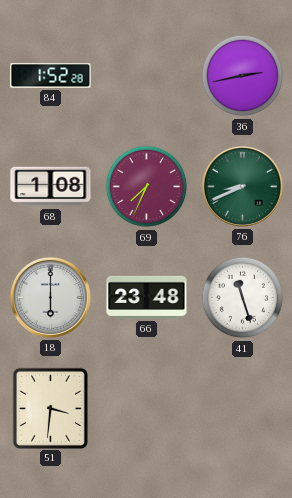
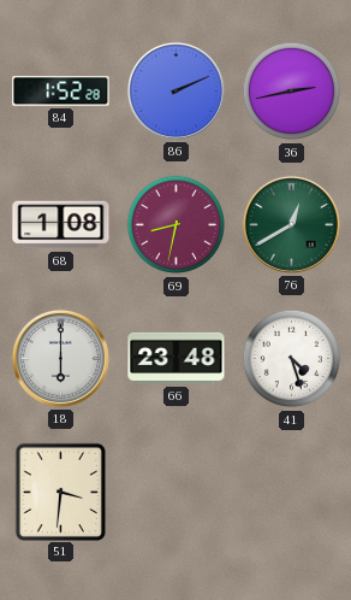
86: none -> 2:11 (175, 90)
69: 7:34 -> 8:32 (177, 225)
76: 8:41 -> 12:40 (291, 224)
41: 11:27 -> 4:27 (292, 359)
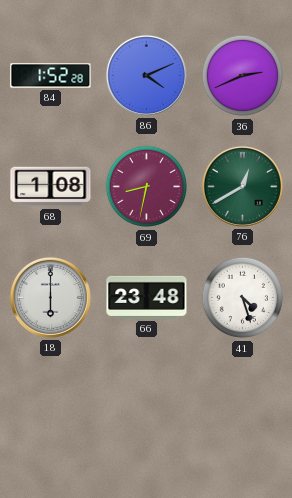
86: 2:11 -> 4:11 (146, 75)
36: 2:43 -> 2:41 (243, 76)
51: 3:31 -> none (60, 492)
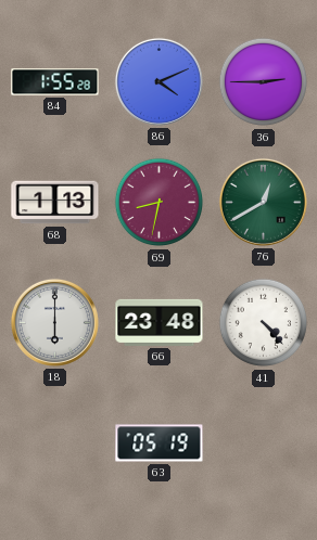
84: 1:52 -> 1:55 (55, 82)
36: 2:41 -> 2:45 (264, 82)
68: 1:08 -> 1:13 (55, 203)
41: 4:27 -> 4:23 (264, 323)
63: none -> 05:19 (160, 443)
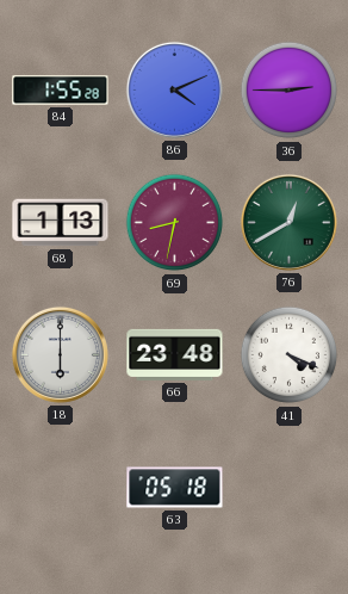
41: 4:23 -> 4:19 (290, 355)
63: 05:19 -> 05:18 (175, 488)
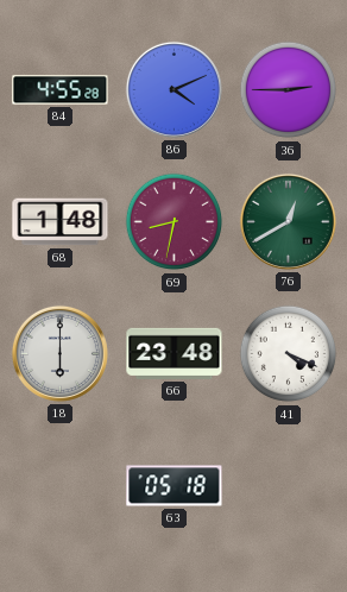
84: 1:55 -> 4:55 (61, 90)
68: 1:13 -> 1:48 (61, 222)
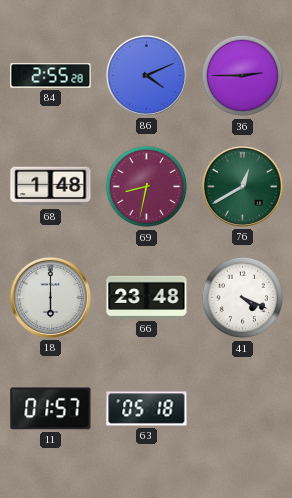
84: 4:55 -> 2:55 (51, 76)
11: none -> 01:57 (51, 409)
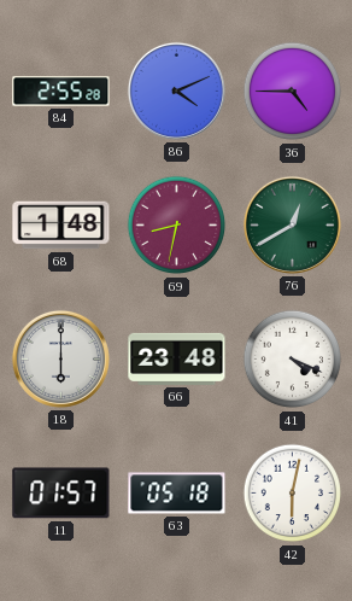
36: 2:45 -> 4:45 (293, 92)
42: none -> 6:02 (293, 494)
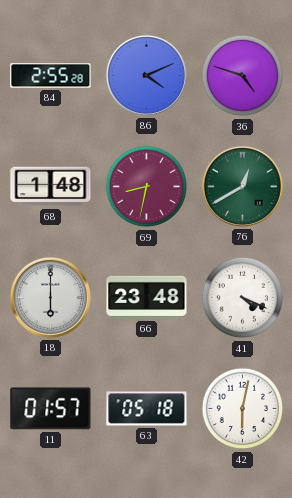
36: 4:45 -> 4:48 (243, 76)
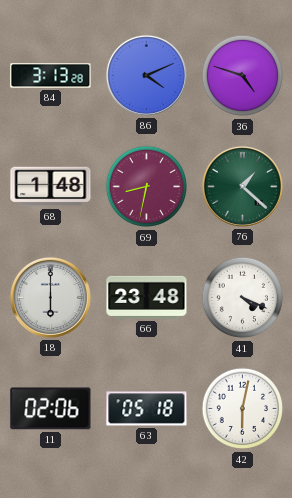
84: 2:55 -> 3:13 (51, 76)
76: 12:40 -> 1:22 (242, 186)
11: 01:57 -> 02:06 (51, 409)
